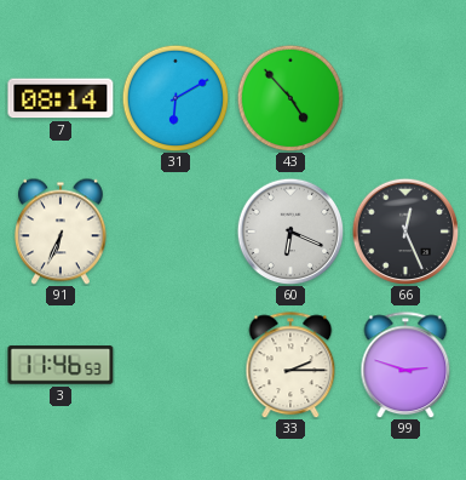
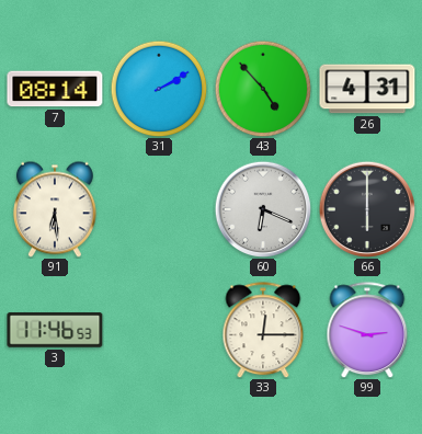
31: 6:10 -> 2:10 (159, 89)
26: none -> 4:31 (367, 89)
91: 6:34 -> 6:29 (55, 209)
66: 12:26 -> 6:00 (367, 209)
33: 2:15 -> 12:15 (263, 330)
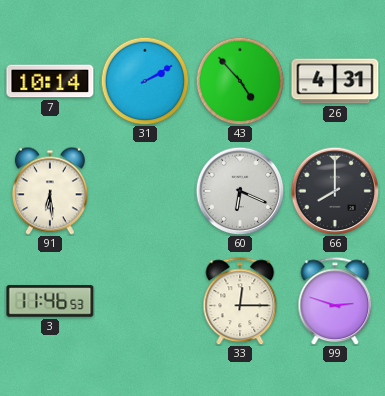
7: 08:14 -> 10:14 (50, 81)
66: 6:00 -> 8:00 (335, 191)
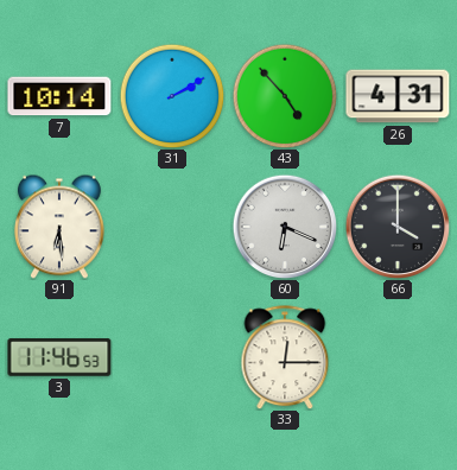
66: 8:00 -> 4:00 (398, 227)
99: 2:48 -> none (335, 301)
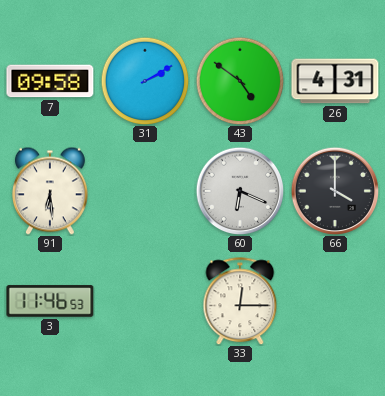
7: 10:14 -> 09:58 (50, 81)
43: 4:53 -> 4:51 (240, 81)
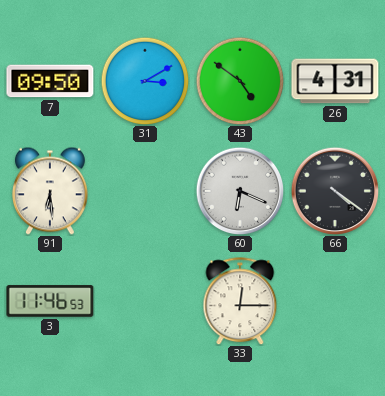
7: 09:58 -> 09:50 (50, 81)
31: 2:10 -> 3:10 (145, 81)
66: 4:00 -> 4:21 (335, 191)
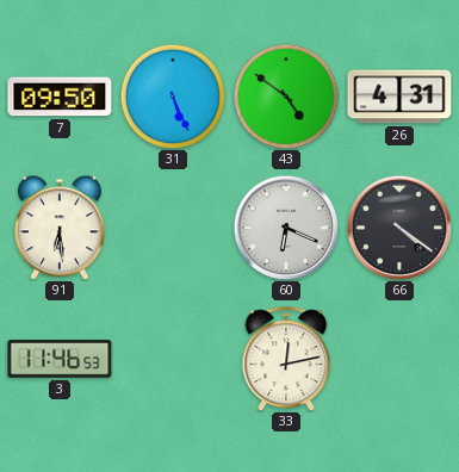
31: 3:10 -> 5:26 (173, 97)
33: 12:15 -> 12:13 (286, 359)
